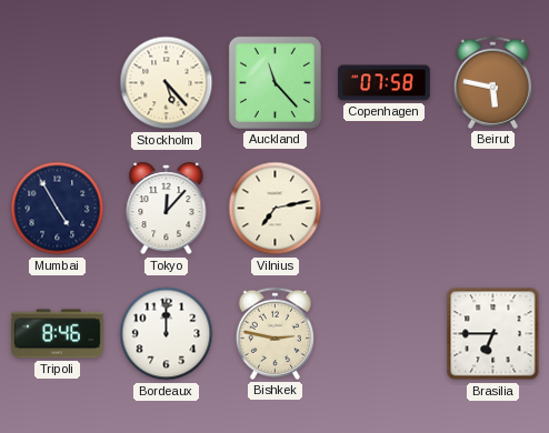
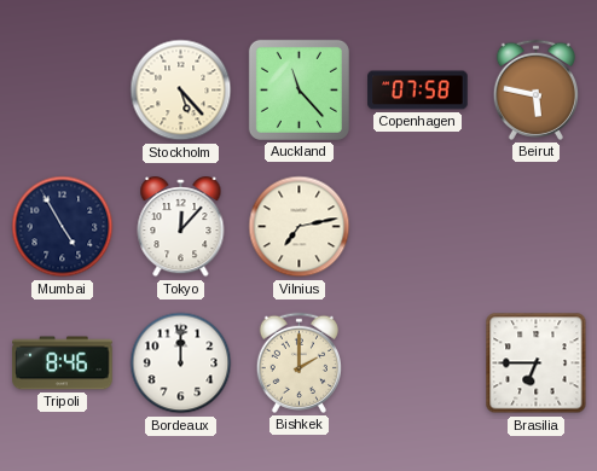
Bishkek: 2:47 -> 2:00 (298, 362)
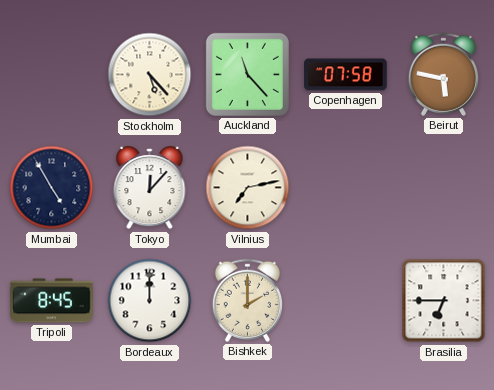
Tripoli: 8:46 -> 8:45 (52, 301)
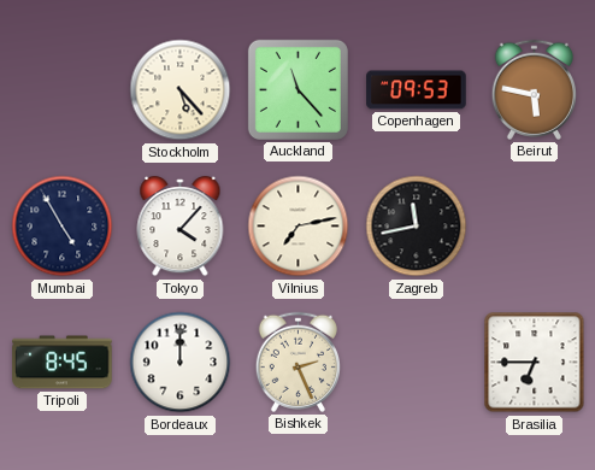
Copenhagen: 07:58 -> 09:53 (417, 90)
Tokyo: 12:07 -> 4:07 (181, 227)
Zagreb: none -> 11:43 (417, 227)
Bishkek: 2:00 -> 2:26 (297, 362)
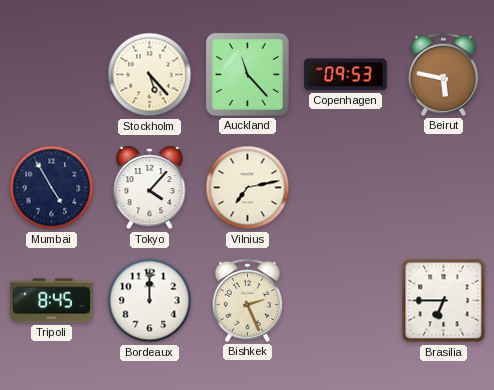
Zagreb: 11:43 -> none (417, 227)
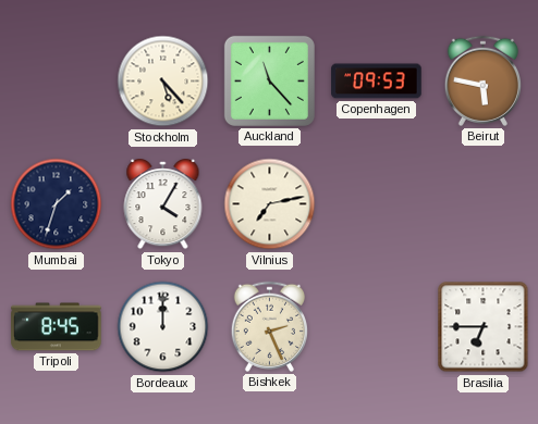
Mumbai: 4:55 -> 1:33 (57, 204)
Tokyo: 4:07 -> 4:05 (163, 204)
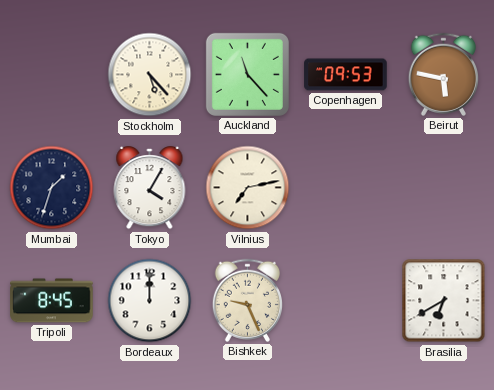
Bishkek: 2:26 -> 9:26 (247, 300)
Brasilia: 6:45 -> 6:40 (444, 301)
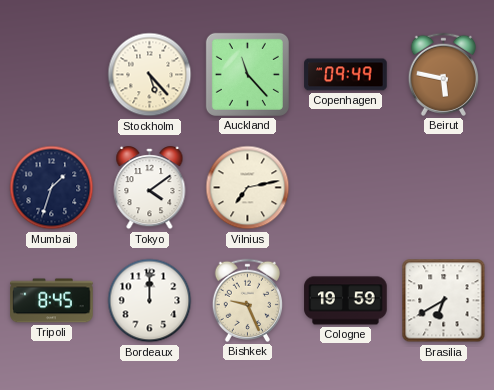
Copenhagen: 09:53 -> 09:49 (346, 75)
Tokyo: 4:05 -> 4:09 (150, 188)
Cologne: none -> 19:59 (346, 301)
